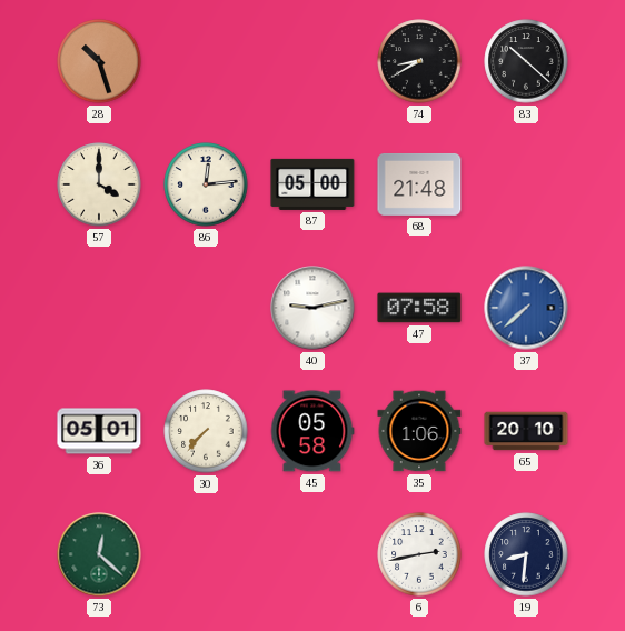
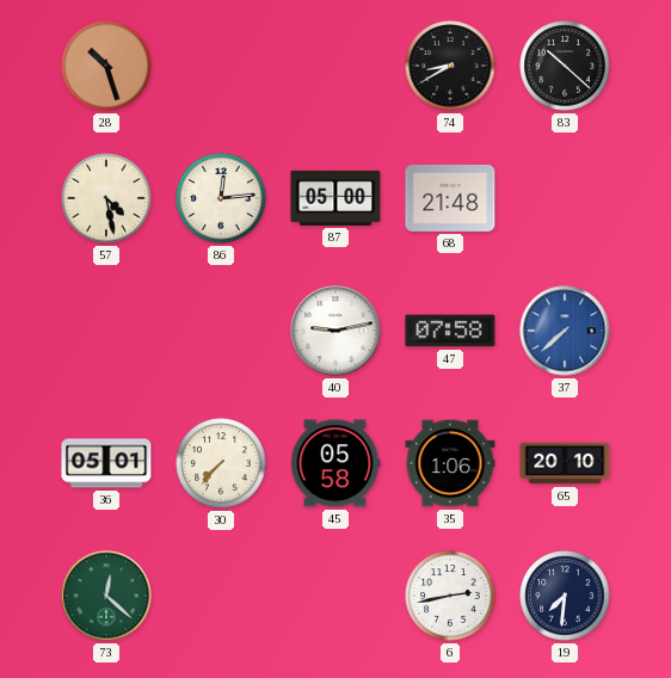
57: 4:00 -> 4:28 (106, 198)
19: 8:31 -> 7:31 (565, 596)
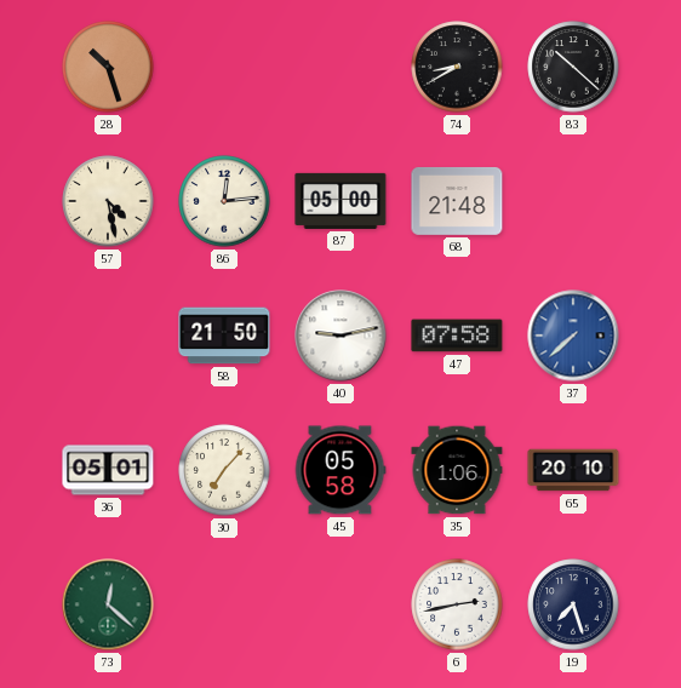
58: none -> 21:50 (224, 336)
30: 7:37 -> 7:07 (224, 470)
19: 7:31 -> 7:27 (573, 604)
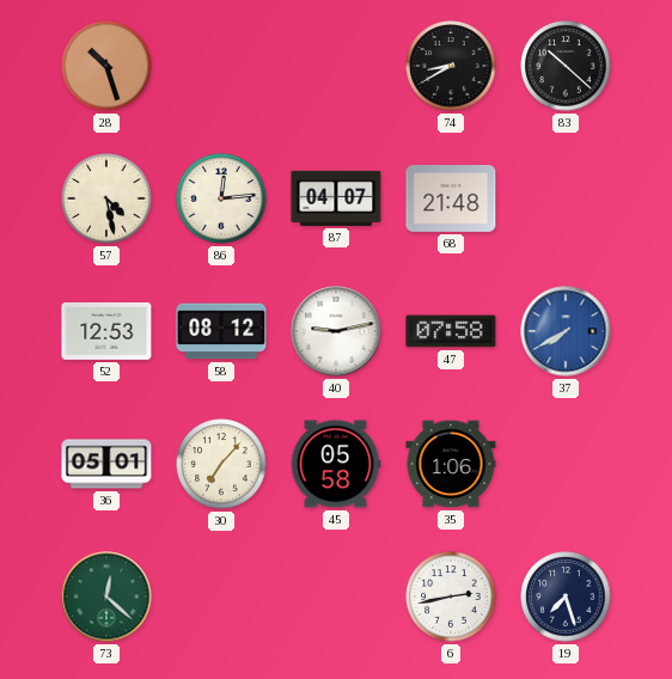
87: 05:00 -> 04:07 (336, 198)
52: none -> 12:53 (106, 331)
58: 21:50 -> 08:12 (221, 331)
37: 7:38 -> 7:40 (566, 331)
65: 20:10 -> none (573, 470)
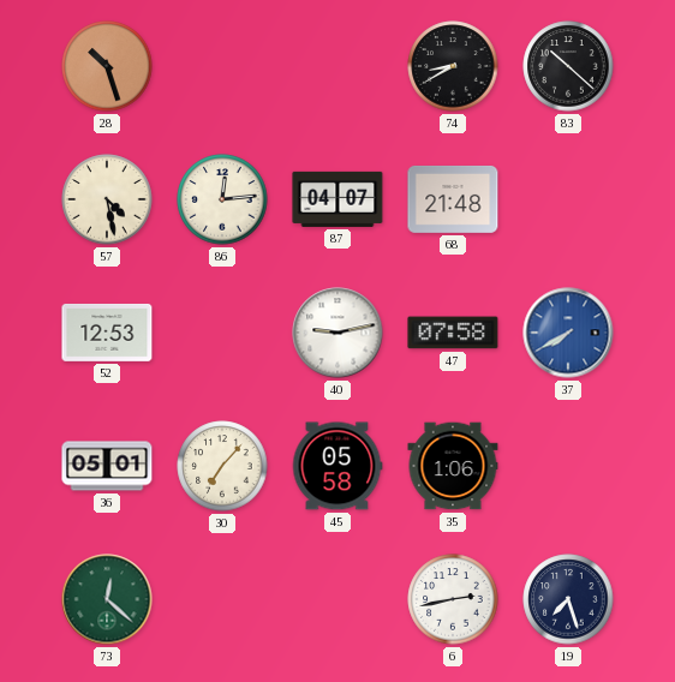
58: 08:12 -> none (221, 331)
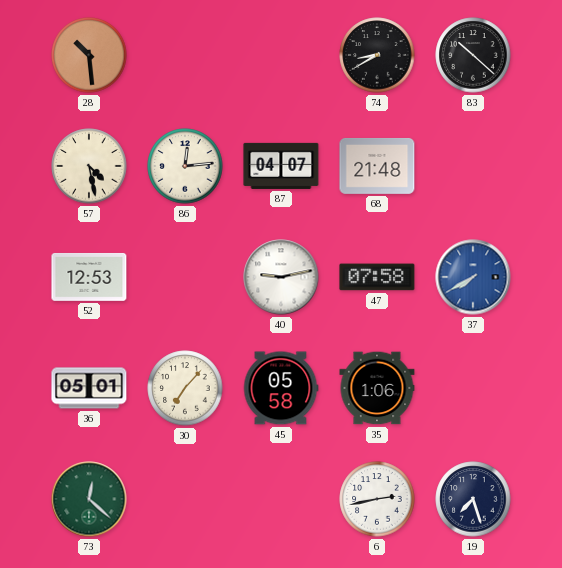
28: 10:27 -> 10:29 (89, 55)
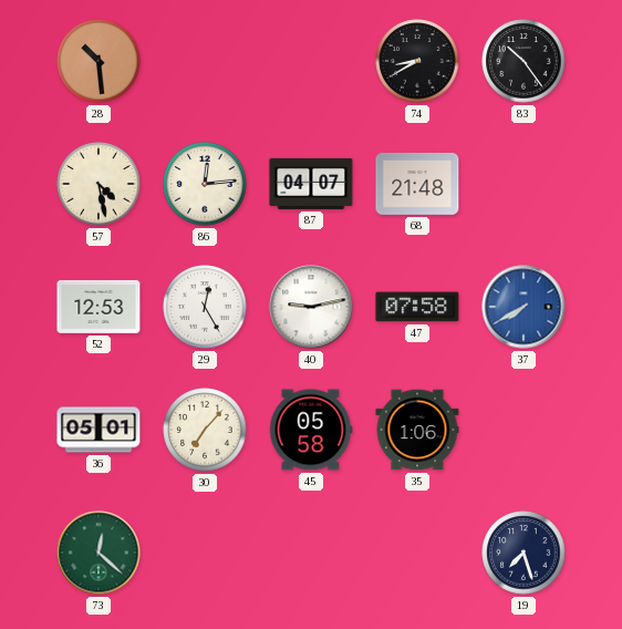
83: 10:22 -> 10:24 (523, 61)
29: none -> 12:25 (205, 307)
6: 2:43 -> none (377, 499)
